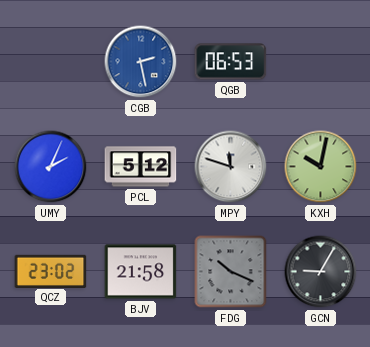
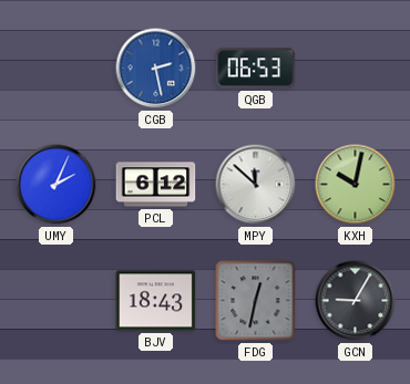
PCL: 5:12 -> 6:12 (156, 185)
MPY: 11:48 -> 11:52 (256, 185)
QCZ: 23:02 -> none (51, 271)
BJV: 21:58 -> 18:43 (156, 301)
FDG: 10:19 -> 12:32 (256, 301)
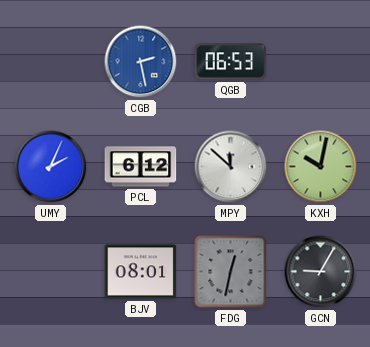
BJV: 18:43 -> 08:01 (141, 272)
